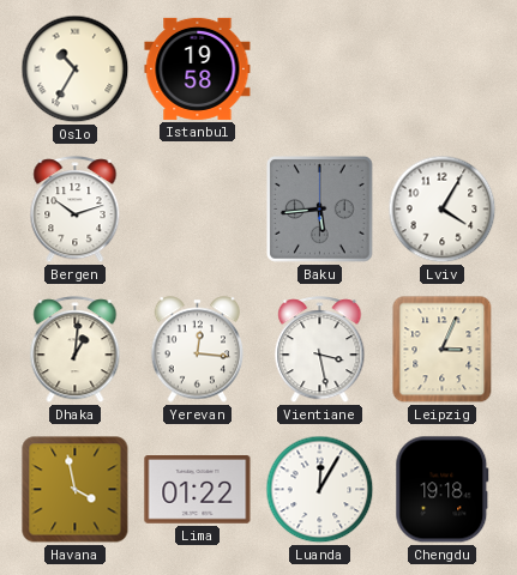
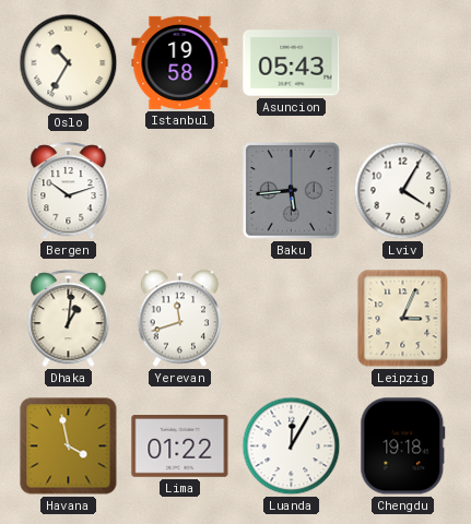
Asuncion: none -> 05:43 (292, 63)
Yerevan: 12:16 -> 11:42 (180, 319)
Vientiane: 3:28 -> none (320, 350)
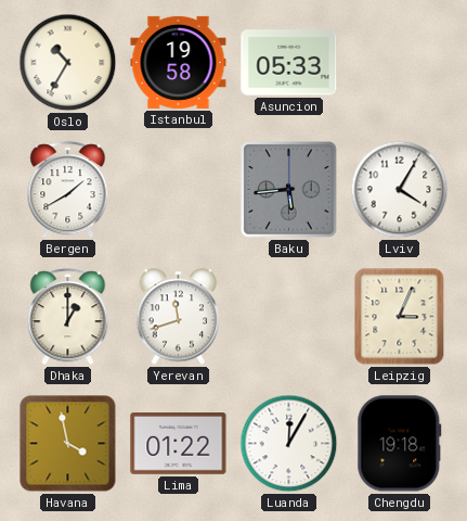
Asuncion: 05:43 -> 05:33 (289, 63)
Bergen: 10:12 -> 1:40 (68, 190)
Dhaka: 1:01 -> 1:00 (68, 317)
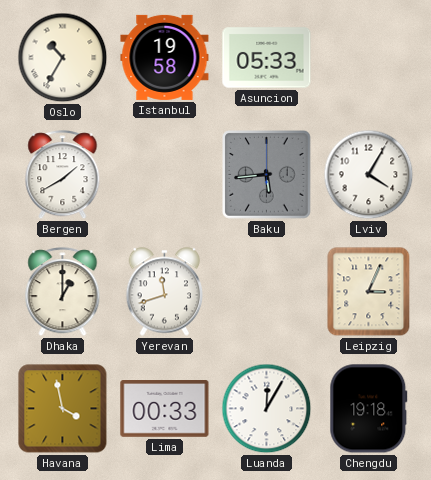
Lima: 01:22 -> 00:33 (165, 409)
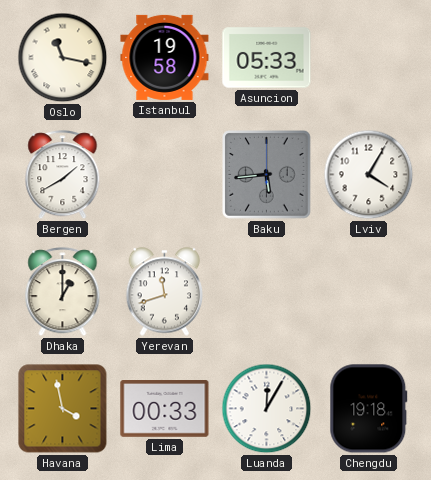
Oslo: 10:35 -> 11:17 (63, 58)
Leipzig: 3:04 -> none (369, 292)
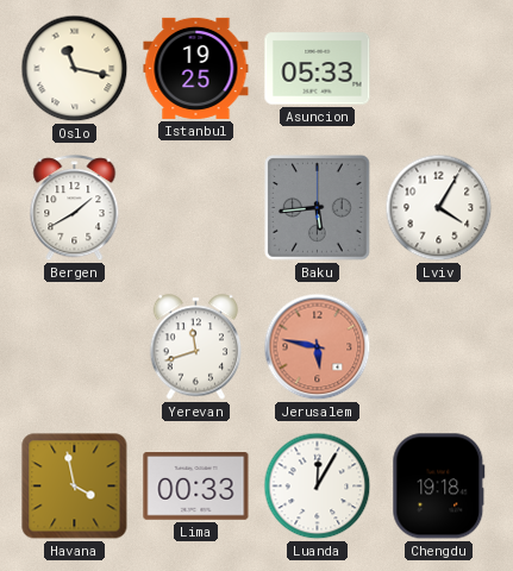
Istanbul: 19:58 -> 19:25 (196, 68)
Dhaka: 1:00 -> none (63, 292)
Jerusalem: none -> 5:47 (318, 347)
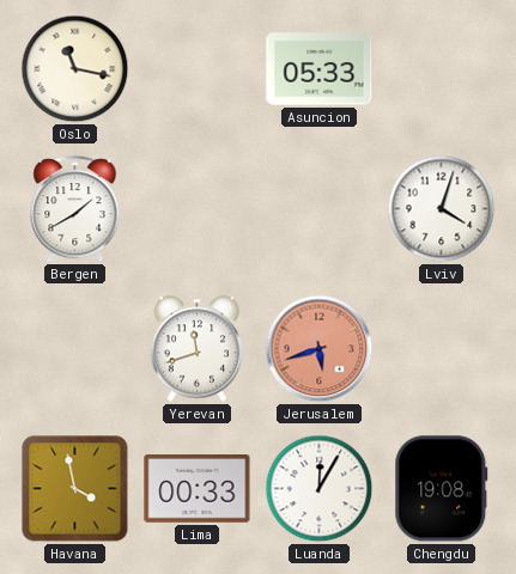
Istanbul: 19:25 -> none (196, 68)
Baku: 5:44 -> none (318, 208)
Lviv: 4:05 -> 4:03 (442, 209)
Jerusalem: 5:47 -> 5:42 (320, 349)
Chengdu: 19:18 -> 19:08 (442, 489)
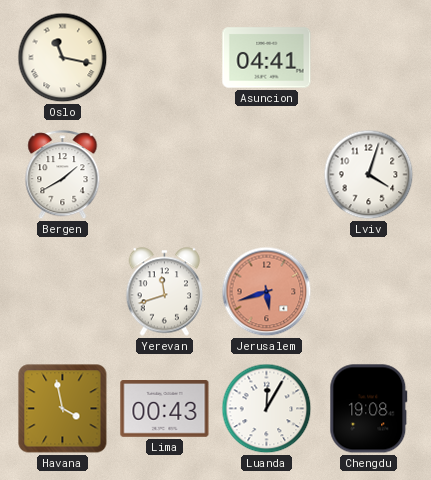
Asuncion: 05:33 -> 04:41 (267, 58)
Lima: 00:33 -> 00:43 (165, 409)
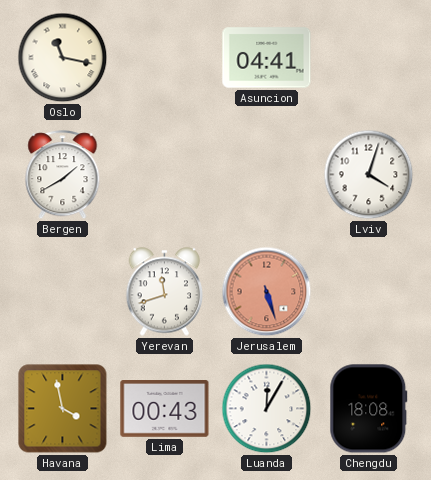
Jerusalem: 5:42 -> 5:27 (267, 292)
Chengdu: 19:08 -> 18:08 (369, 409)
